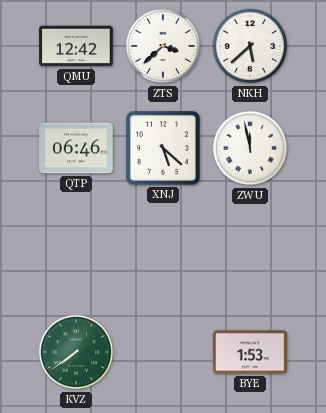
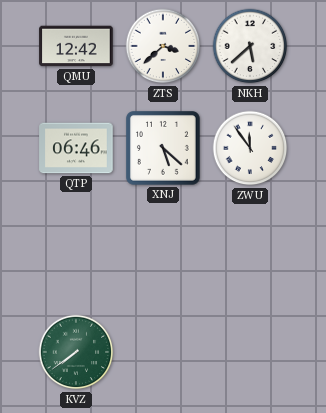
ZWU: 11:58 -> 11:54 (250, 148)
BYE: 1:53 -> none (250, 352)
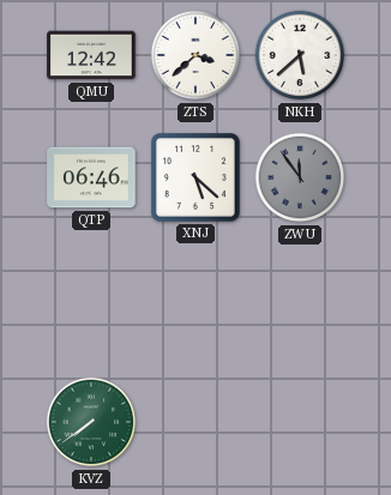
ZWU dial: white -> grey (300, 177)
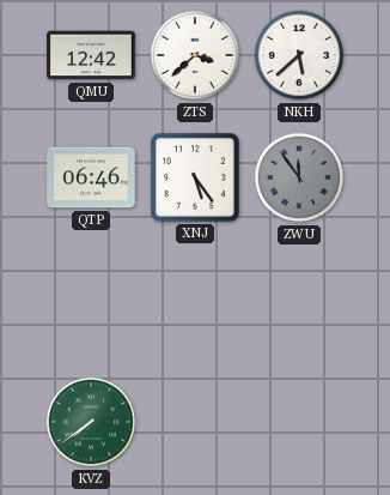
XNJ: 5:22 -> 5:24 (196, 179)
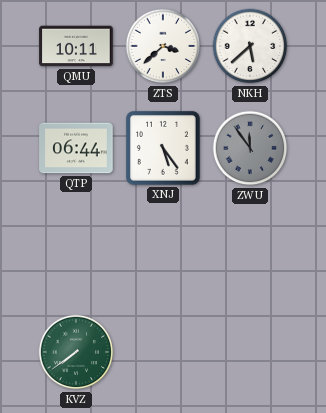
QMU: 12:42 -> 10:11 (76, 46)
QTP: 06:46 -> 06:44 (76, 148)
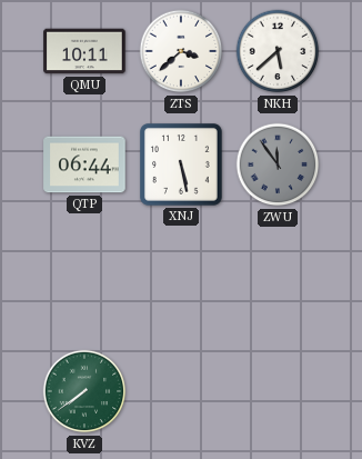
XNJ: 5:24 -> 5:28 (182, 166)
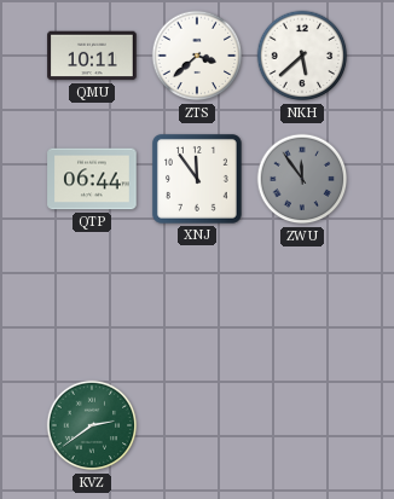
XNJ: 5:28 -> 11:54 (198, 180)
KVZ: 7:39 -> 2:39 (92, 425)
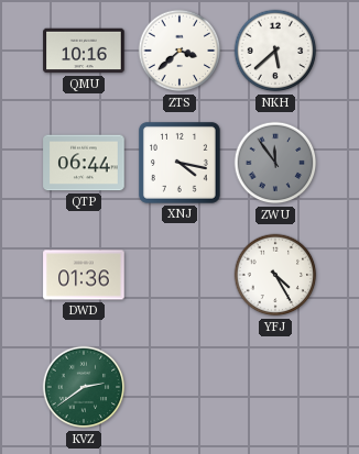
QMU: 10:11 -> 10:16 (84, 51)
XNJ: 11:54 -> 4:17 (181, 164)
DWD: none -> 01:36 (84, 275)
YFJ: none -> 4:25 (275, 275)
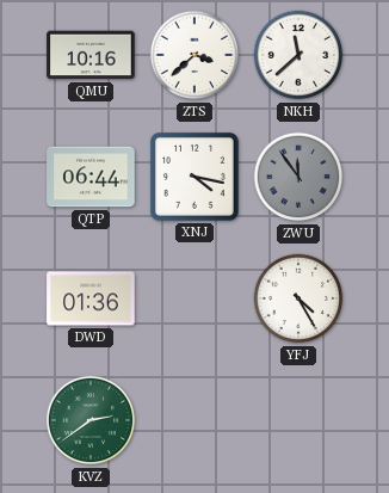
NKH: 5:38 -> 11:38 (298, 55)
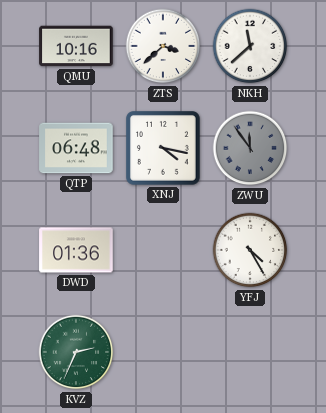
QTP: 06:44 -> 06:48 (76, 148)
KVZ: 2:39 -> 2:34 (76, 352)
